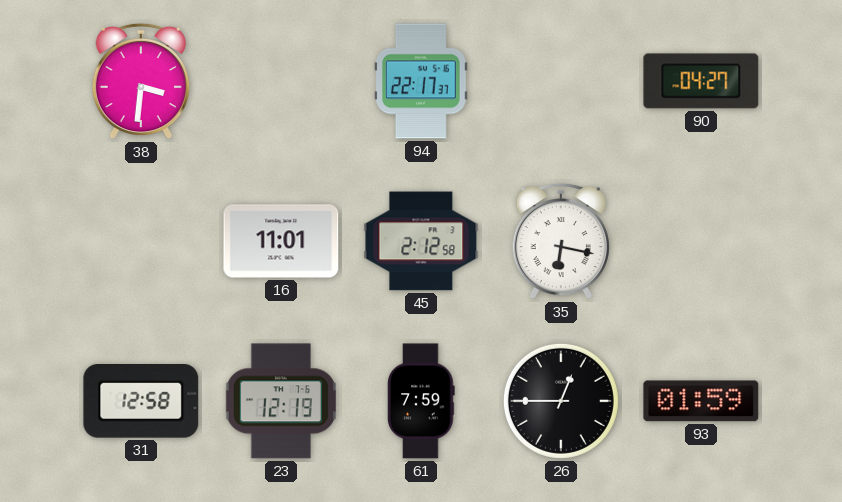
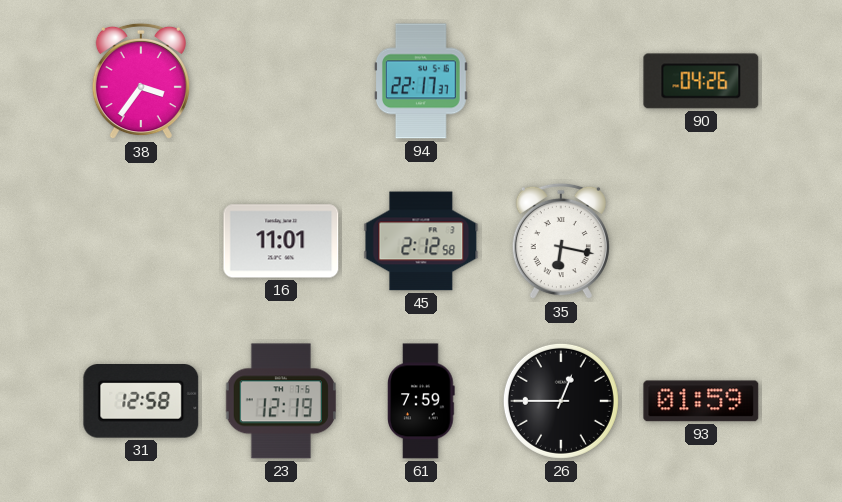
38: 3:31 -> 3:36 (141, 81)
90: 04:27 -> 04:26 (701, 81)
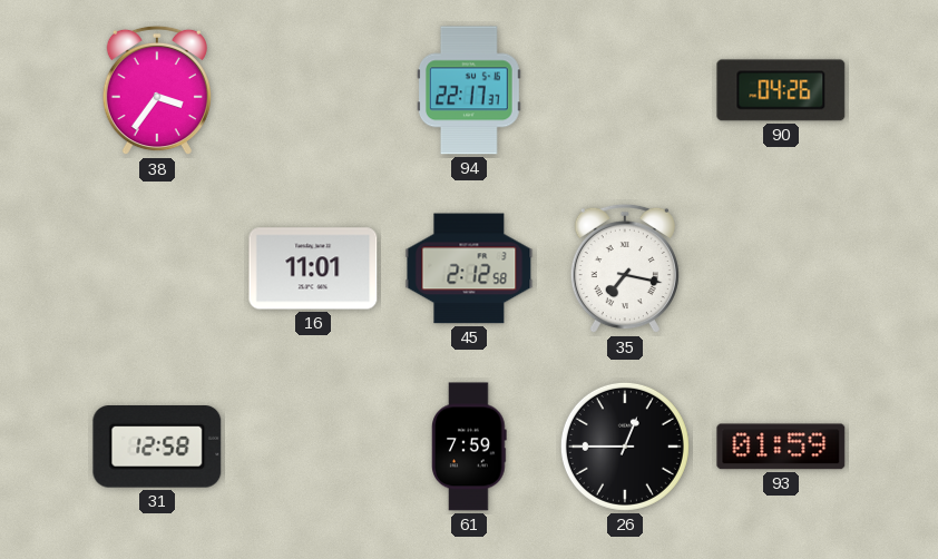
35: 6:17 -> 7:17 (625, 268)
23: 12:19 -> none (281, 401)
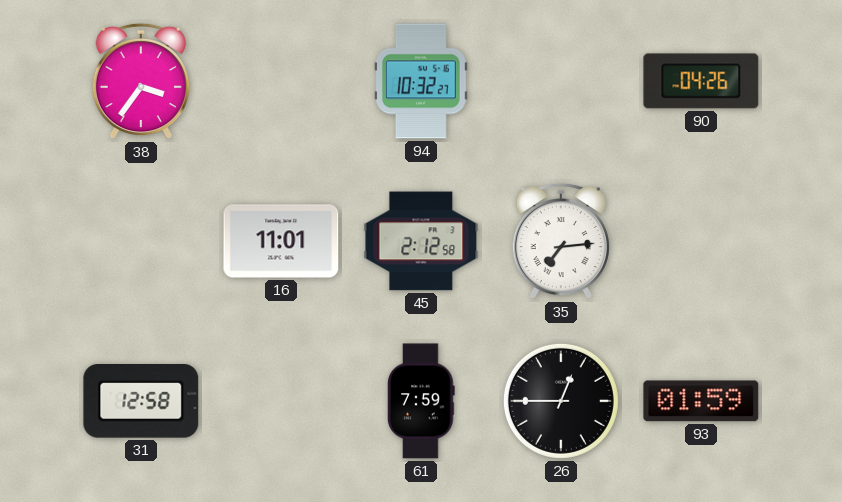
94: 22:17 -> 10:32 (421, 81)
35: 7:17 -> 7:14 (561, 241)
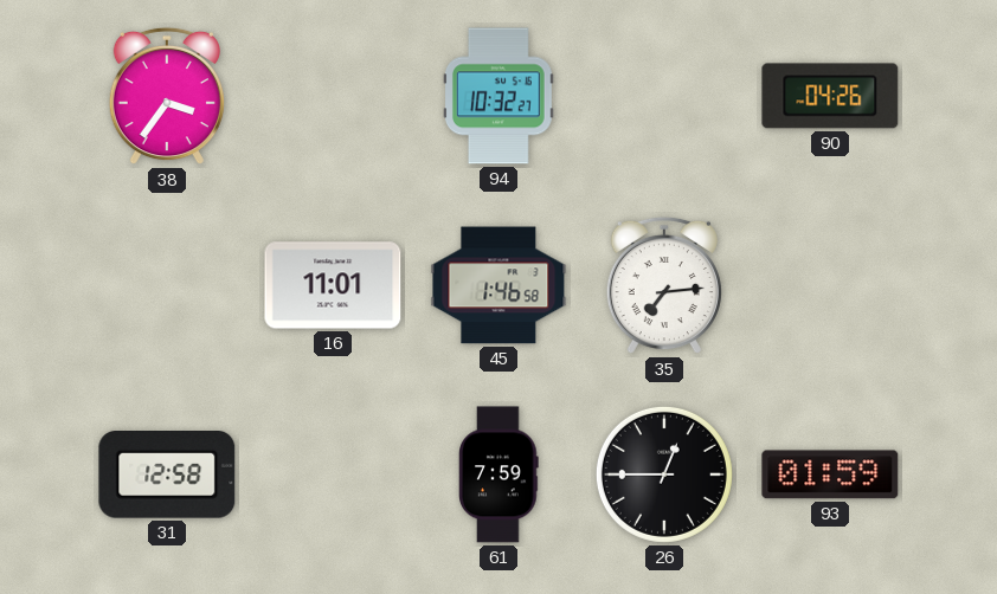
45: 2:12 -> 1:46 (498, 285)
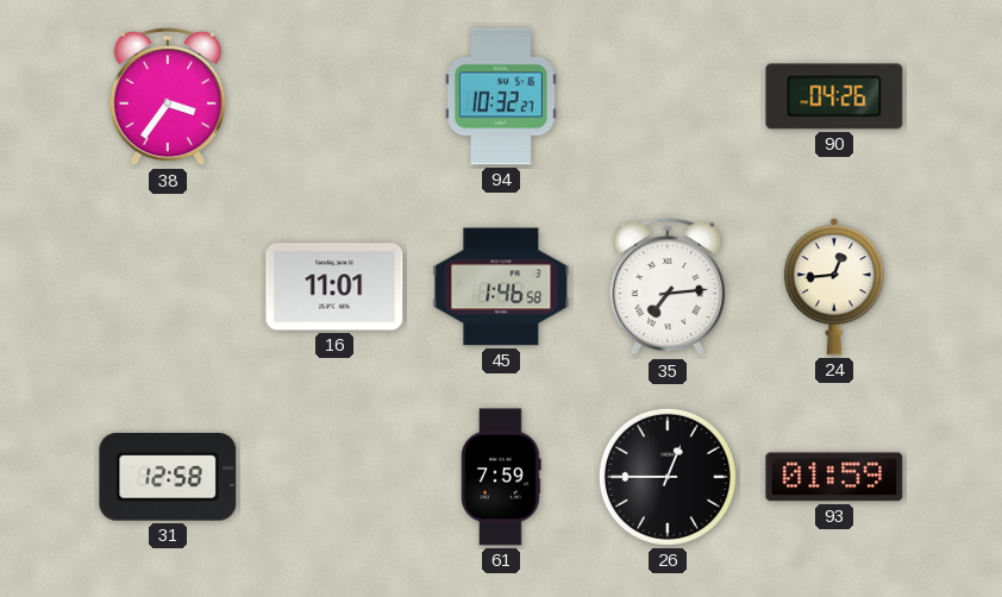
24: none -> 12:44 (834, 287)
